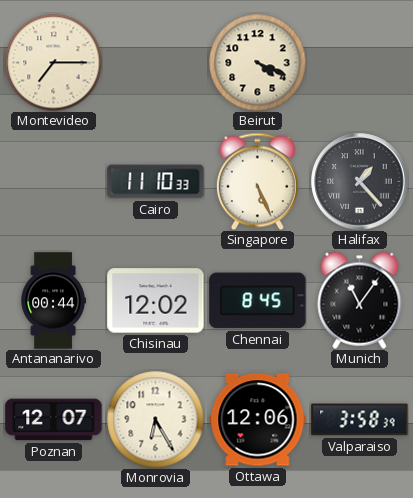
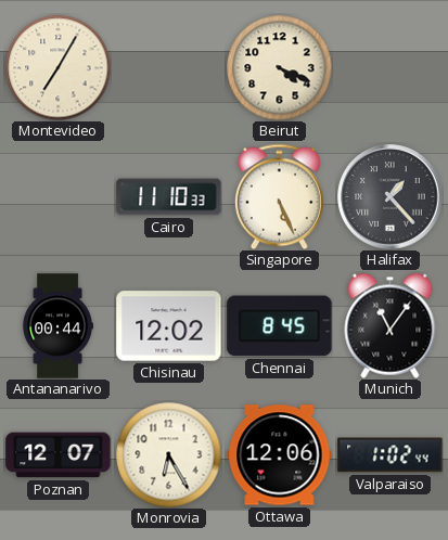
Montevideo: 7:15 -> 7:05 (57, 67)
Valparaiso: 3:58 -> 1:02 (391, 455)
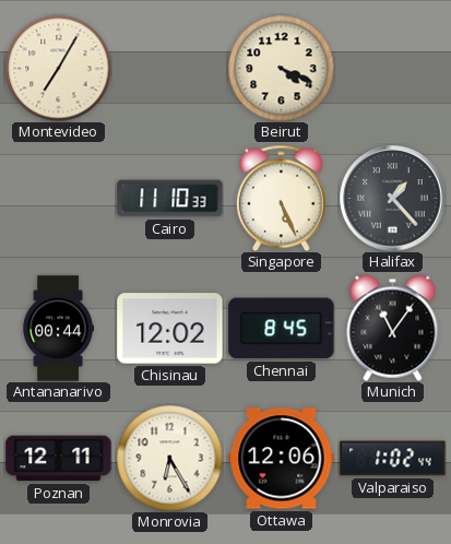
Poznan: 12:07 -> 12:11 (59, 459)
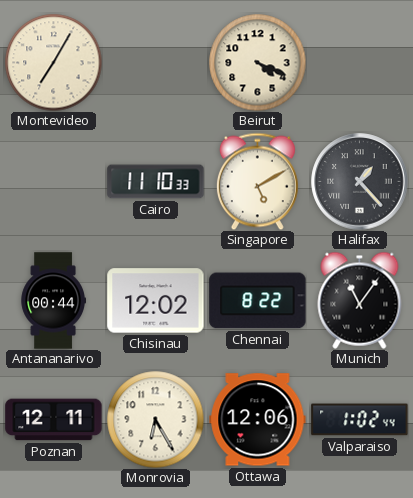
Singapore: 5:26 -> 5:10 (257, 181)
Chennai: 8:45 -> 8:22 (258, 301)
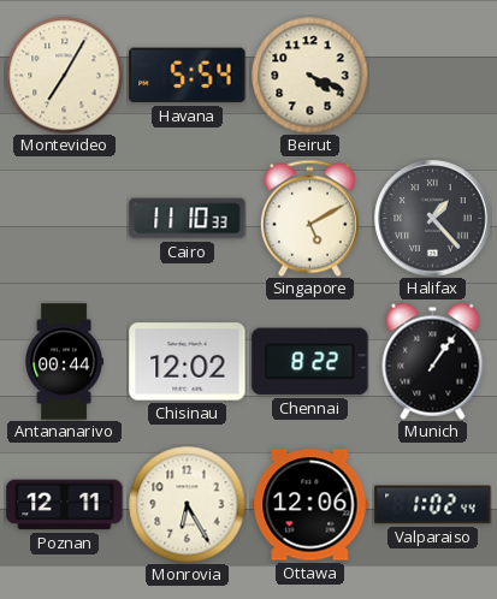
Havana: none -> 5:54 (188, 76)
Munich: 11:06 -> 1:06 (433, 361)
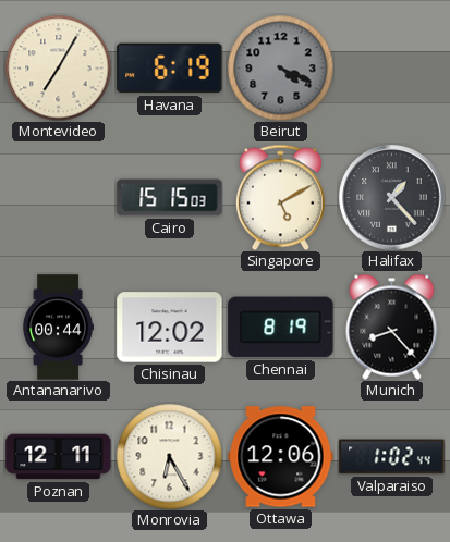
Havana: 5:54 -> 6:19 (170, 69)
Beirut dial: cream -> grey (280, 67)
Cairo: 11:10 -> 15:15 (170, 198)
Chennai: 8:22 -> 8:19 (281, 328)
Munich: 1:06 -> 8:23 (392, 327)
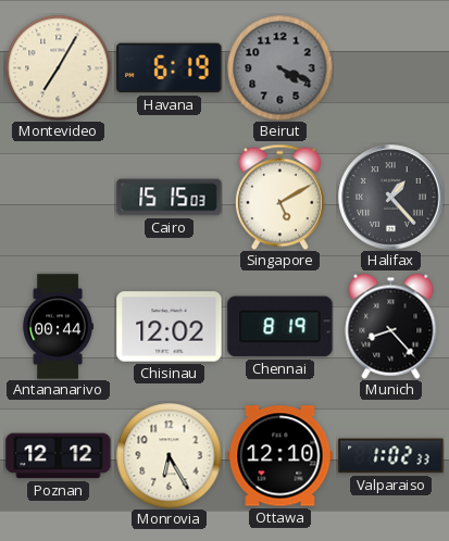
Poznan: 12:11 -> 12:12 (59, 456)
Ottawa: 12:06 -> 12:10 (280, 456)
Valparaiso: 1:02:44 -> 1:02:33 (391, 456)
